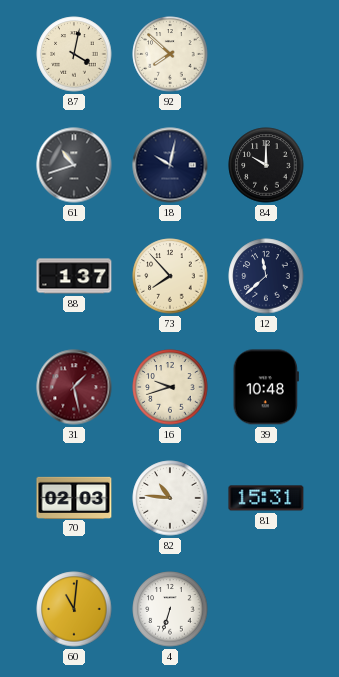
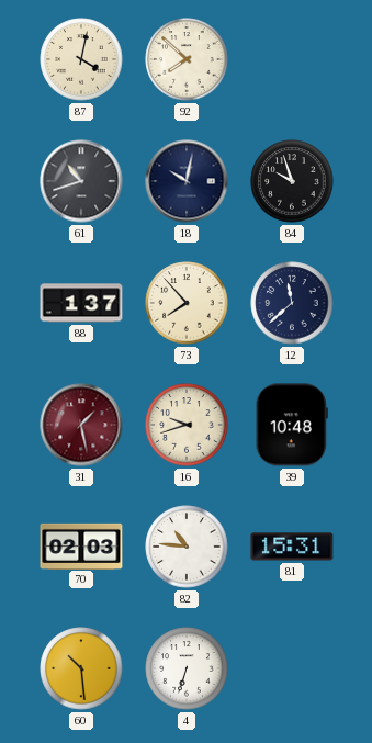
84: 10:00 -> 9:57 (292, 181)
60: 11:01 -> 10:29 (81, 668)
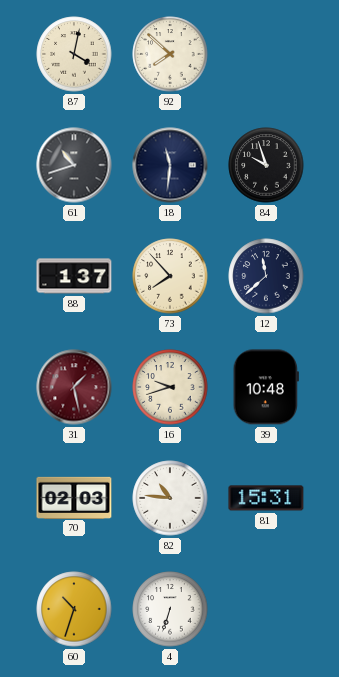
18: 10:02 -> 11:31 (170, 165)
60: 10:29 -> 10:33 (74, 609)
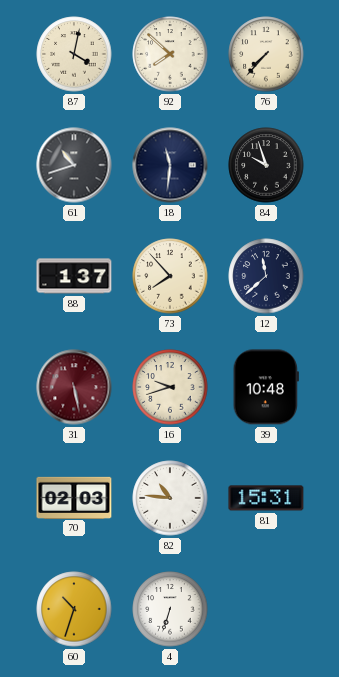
76: none -> 7:37 (266, 54)
31: 1:28 -> 5:28 (74, 387)
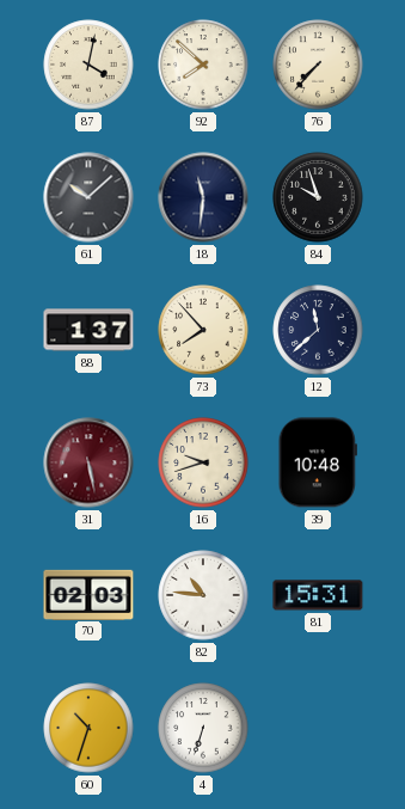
61: 10:42 -> 10:08 (88, 197)
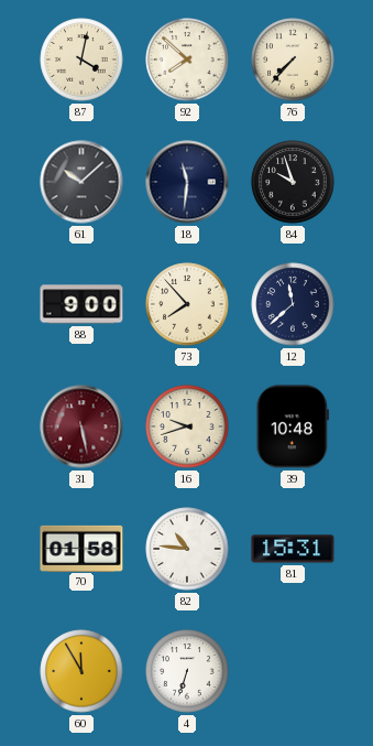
88: 1:37 -> 9:00 (81, 304)
70: 02:03 -> 01:58 (81, 548)
60: 10:33 -> 11:55 (81, 671)
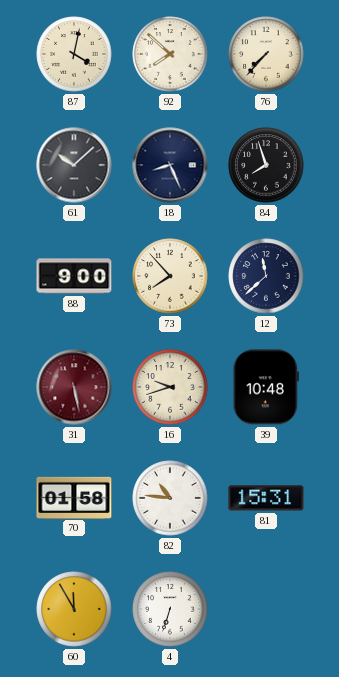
18: 11:31 -> 8:26 (170, 165)
84: 9:57 -> 7:57 (266, 165)
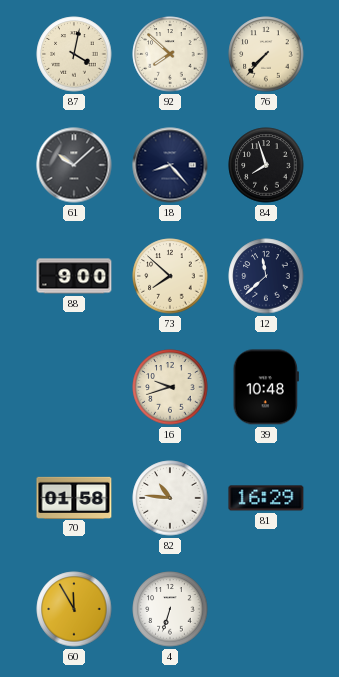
18: 8:26 -> 8:23 (170, 165)
73: 7:53 -> 7:52 (170, 276)
31: 5:28 -> none (74, 387)
81: 15:31 -> 16:29 (266, 498)
